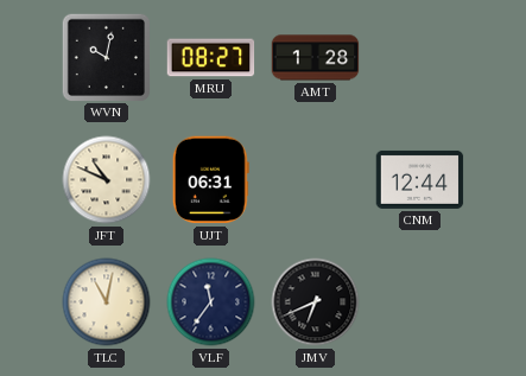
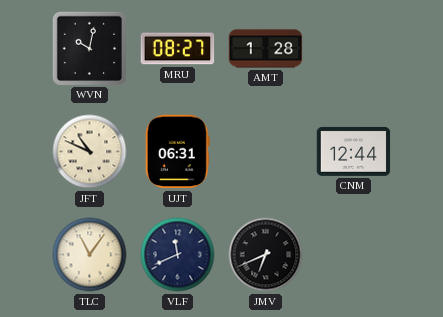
TLC: 11:02 -> 11:06 (90, 255)
VLF: 11:36 -> 11:41 (178, 255)
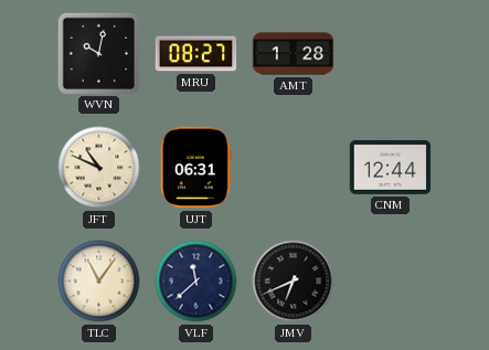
VLF: 11:41 -> 11:38 (196, 282)
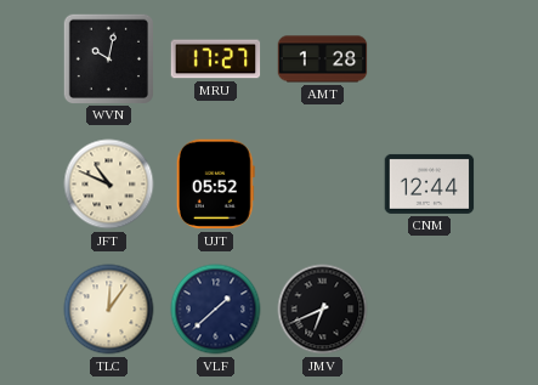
MRU: 08:27 -> 17:27 (216, 60)
UJT: 06:31 -> 05:52 (215, 185)
TLC: 11:06 -> 12:06 (109, 310)
VLF: 11:38 -> 1:38 (216, 310)
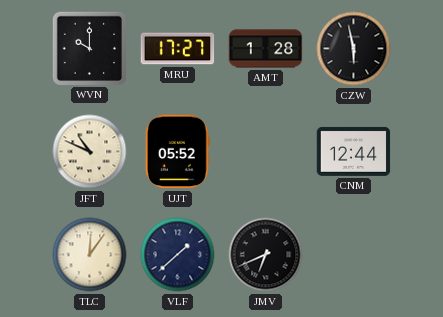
WVN: 10:02 -> 10:00 (89, 48)
CZW: none -> 5:58 (354, 49)
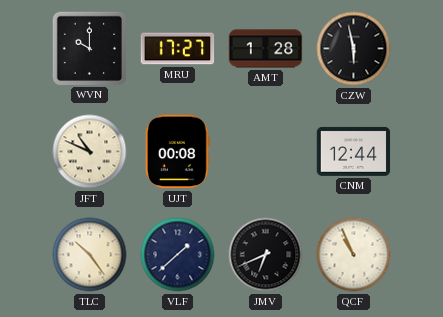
UJT: 05:52 -> 00:08 (177, 152)
TLC: 12:06 -> 10:24 (90, 255)
QCF: none -> 10:56 (354, 255)
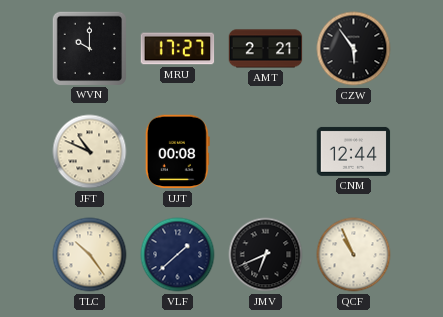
AMT: 1:28 -> 2:21 (266, 49)
CZW: 5:58 -> 5:54 (354, 49)
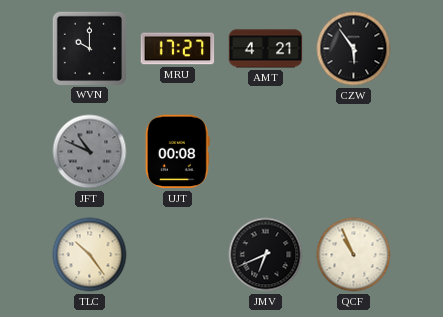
AMT: 2:21 -> 4:21 (266, 49)
JFT dial: cream -> grey (90, 152)
CNM: 12:44 -> none (354, 151)
VLF: 1:38 -> none (178, 255)
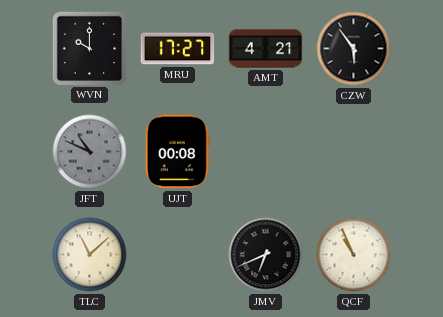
TLC: 10:24 -> 11:08 (90, 255)
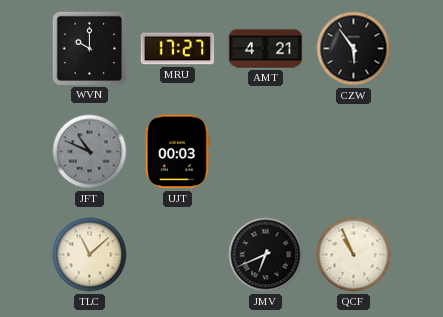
UJT: 00:08 -> 00:03 (177, 152)
